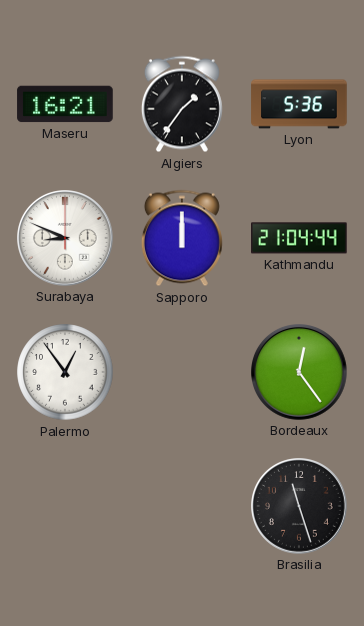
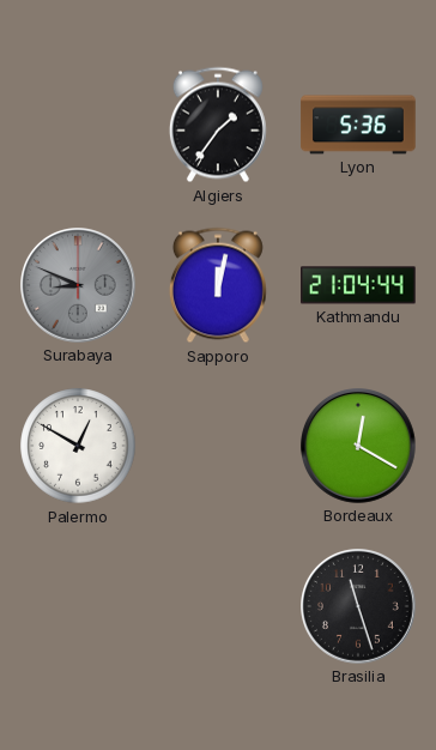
Maseru: 16:21 -> none (65, 104)
Surabaya dial: white -> grey (79, 286)
Sapporo: 12:00 -> 12:02 (218, 285)
Palermo: 12:54 -> 12:50 (78, 446)
Bordeaux: 12:24 -> 12:20 (359, 447)
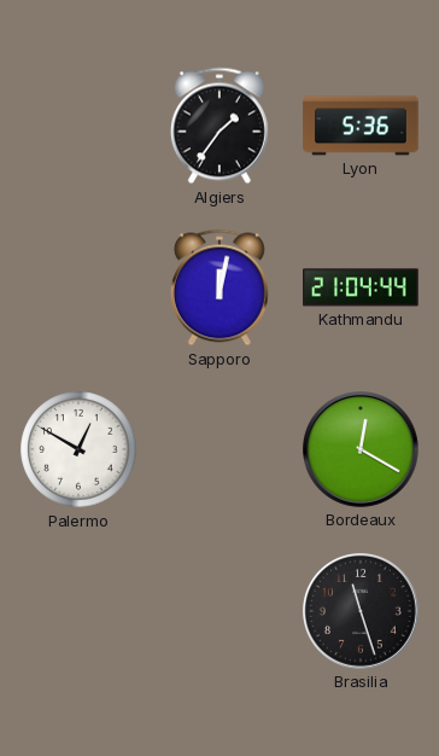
Surabaya: 8:49 -> none (79, 286)
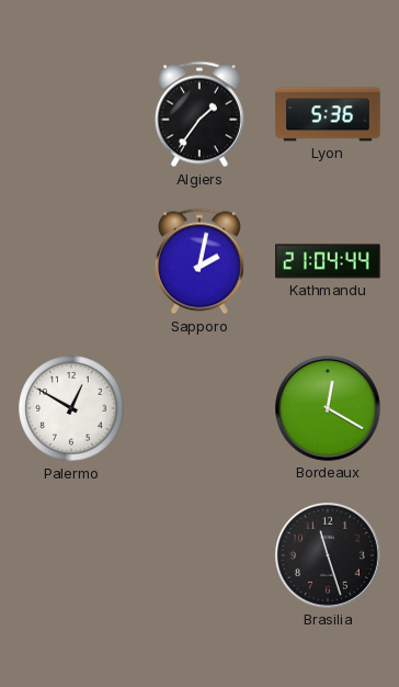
Sapporo: 12:02 -> 2:02 (200, 261)
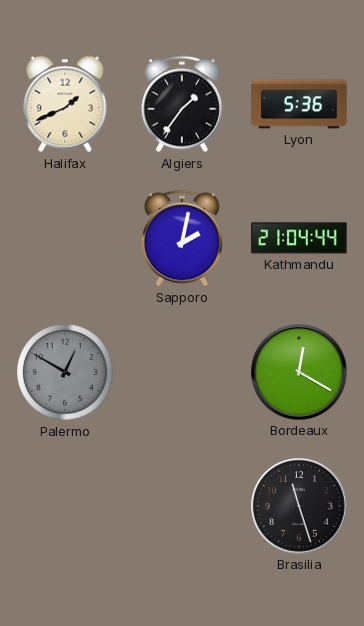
Halifax: none -> 1:41 (65, 104)
Palermo dial: white -> grey (65, 372)
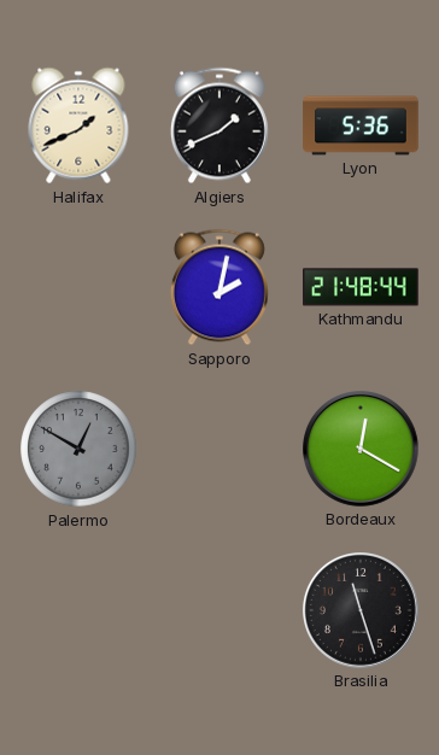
Algiers: 1:36 -> 1:41 (219, 125)
Kathmandu: 21:04 -> 21:48 (361, 287)
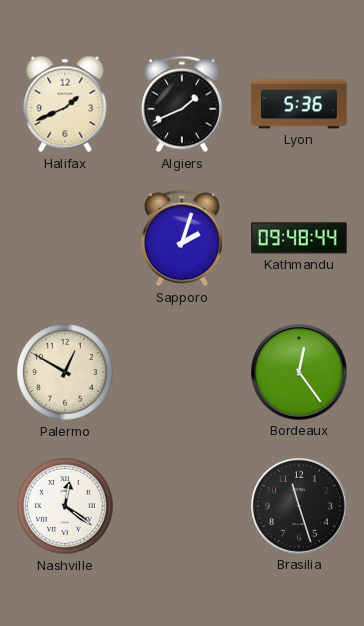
Sapporo: 2:02 -> 2:03 (182, 238)
Kathmandu: 21:48 -> 09:48 (299, 238)
Palermo dial: grey -> cream (65, 372)
Bordeaux: 12:20 -> 12:24 (300, 373)
Nashville: none -> 12:21 (65, 506)
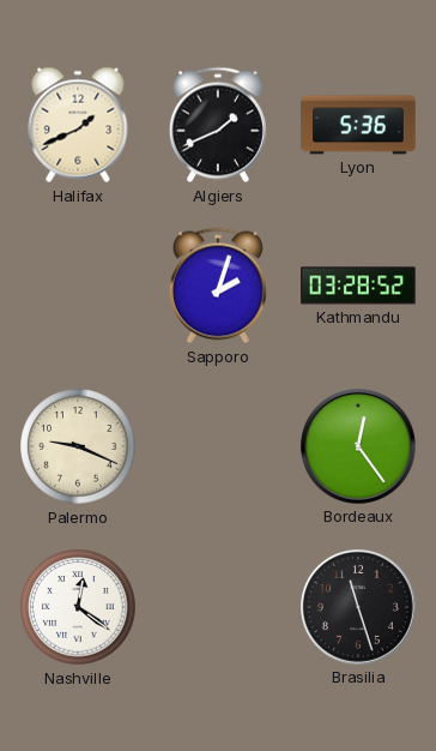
Kathmandu: 09:48 -> 03:28 (358, 286)
Palermo: 12:50 -> 9:19 (78, 446)
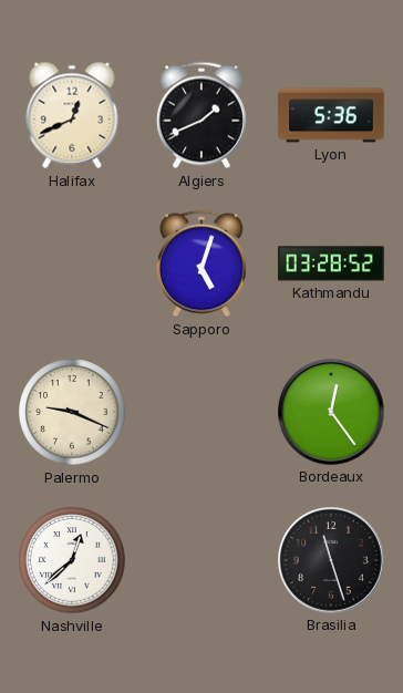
Halifax: 1:41 -> 12:41 (72, 115)
Sapporo: 2:03 -> 5:03 (201, 263)
Nashville: 12:21 -> 12:38 (72, 560)
